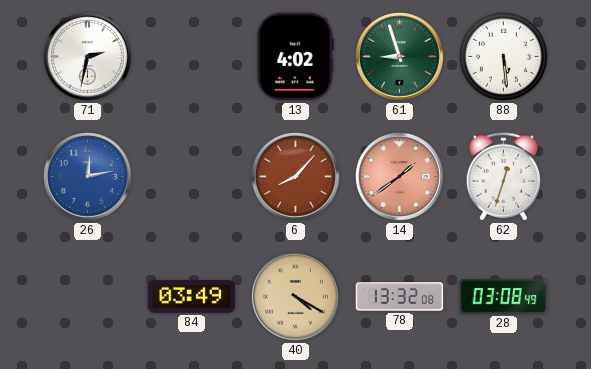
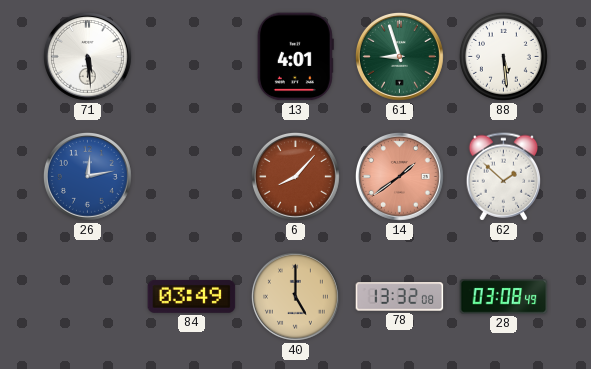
71: 2:32 -> 5:29 (87, 56)
13: 4:02 -> 4:01 (295, 57)
62: 12:33 -> 1:52 (504, 177)
40: 4:20 -> 5:00 (295, 296)
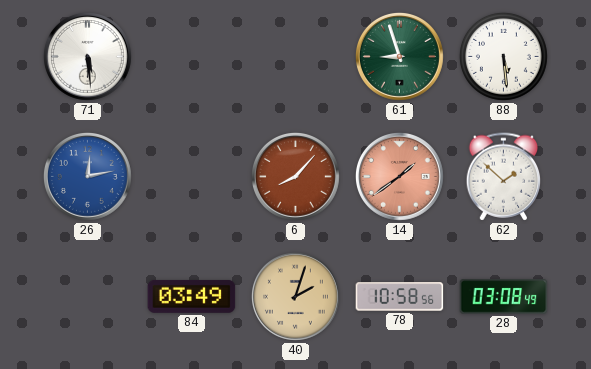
13: 4:01 -> none (295, 57)
40: 5:00 -> 2:03 (295, 296)
78: 13:32 -> 10:58 (400, 297)
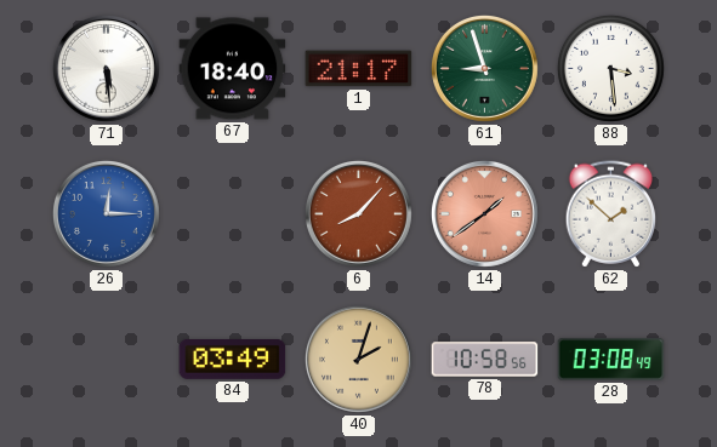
67: none -> 18:40 (233, 69)
1: none -> 21:17 (359, 69)
88: 5:29 -> 3:29 (610, 68)
26: 12:13 -> 12:15 (106, 213)
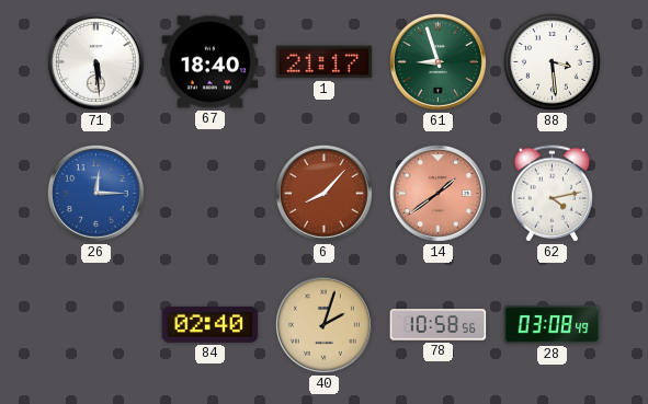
62: 1:52 -> 4:13 (553, 194)
84: 03:49 -> 02:40 (211, 324)
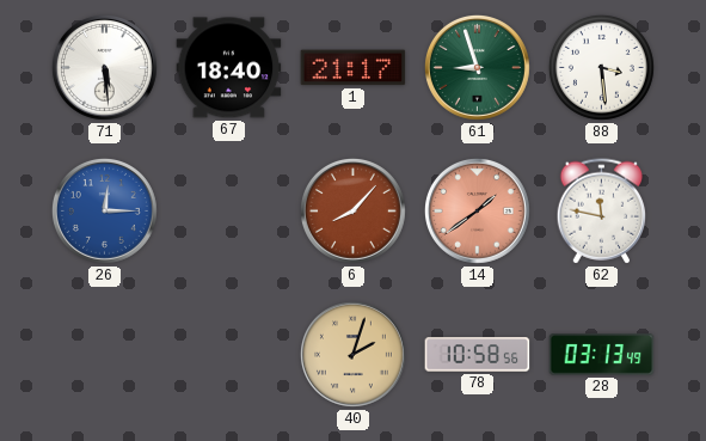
62: 4:13 -> 11:47 (602, 212)
84: 02:40 -> none (211, 324)
28: 03:08 -> 03:13 (602, 355)
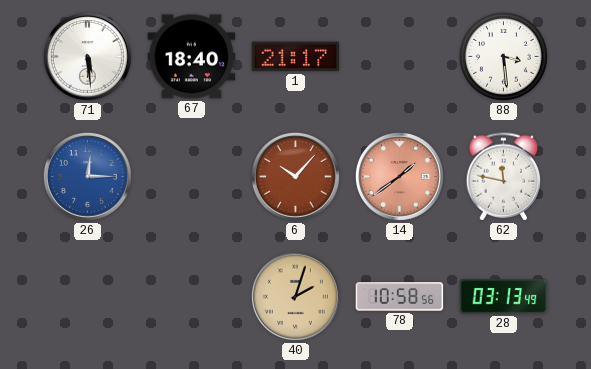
61: 8:57 -> none (477, 67)
6: 8:07 -> 10:07 (295, 176)
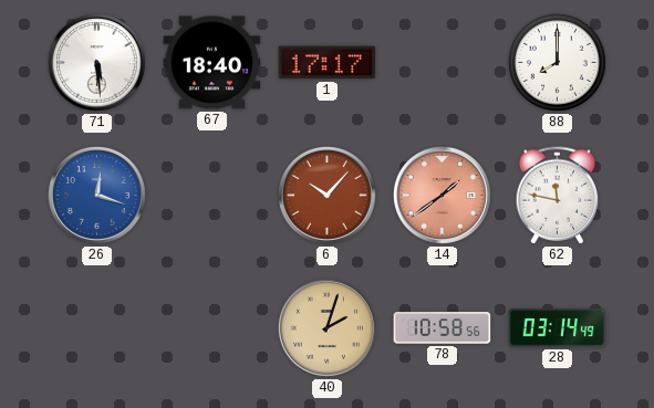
1: 21:17 -> 17:17 (328, 63)
88: 3:29 -> 8:00 (557, 62)
26: 12:15 -> 12:18 (96, 195)
28: 03:13 -> 03:14 (558, 328)
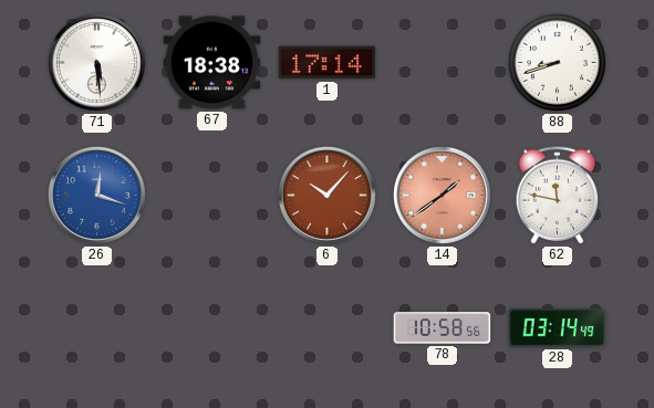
67: 18:40 -> 18:38 (212, 63)
1: 17:17 -> 17:14 (328, 63)
88: 8:00 -> 8:42 (557, 62)
40: 2:03 -> none (326, 327)
